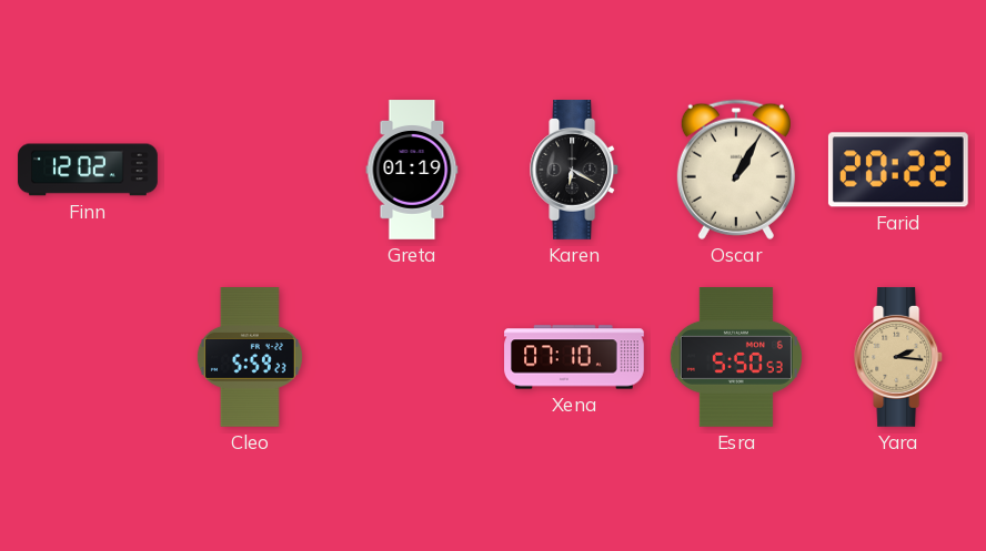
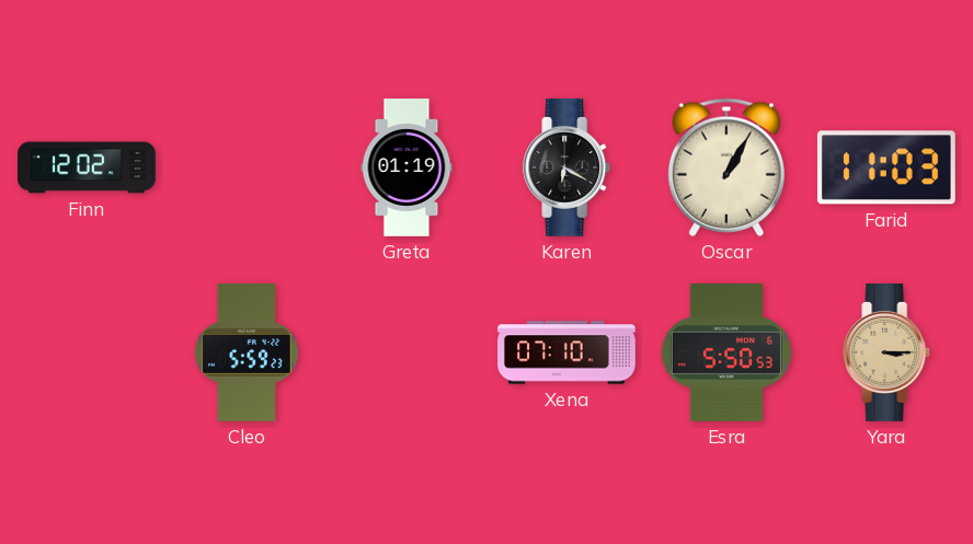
Farid: 20:22 -> 11:03 (886, 167)
Yara: 2:16 -> 3:15 (888, 354)
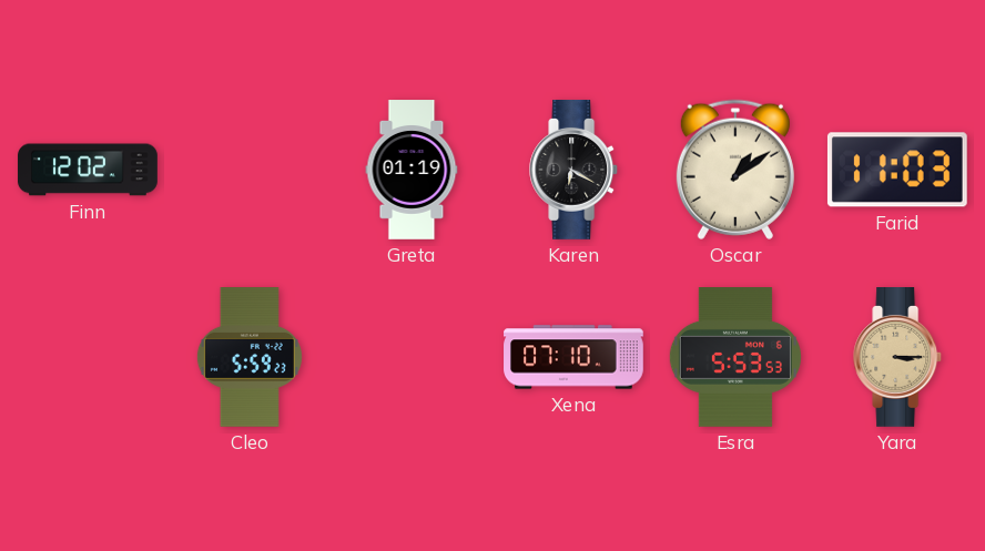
Oscar: 1:05 -> 1:09 (735, 170)
Esra: 5:50 -> 5:53 (735, 358)
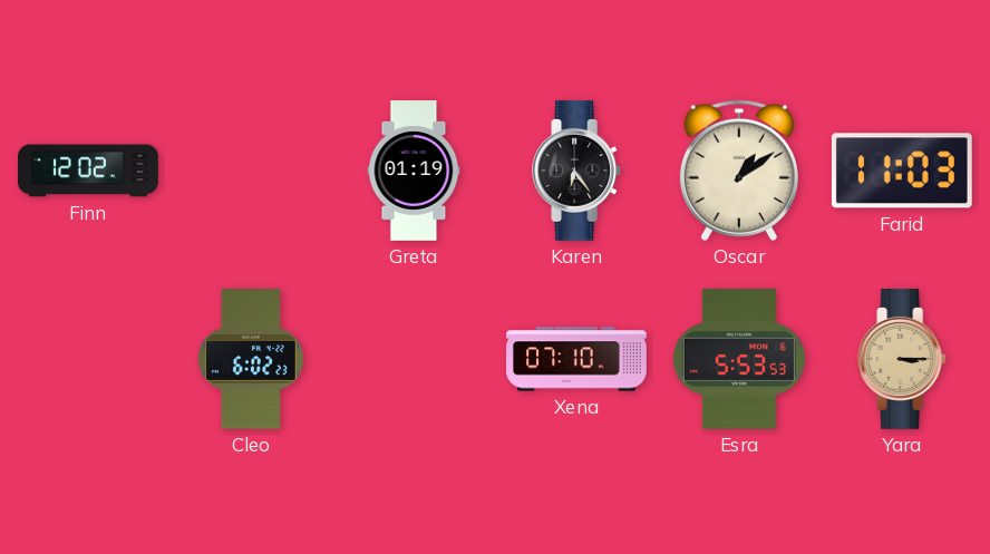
Karen: 6:20 -> 6:24 (577, 172)
Cleo: 5:59 -> 6:02 (251, 360)
